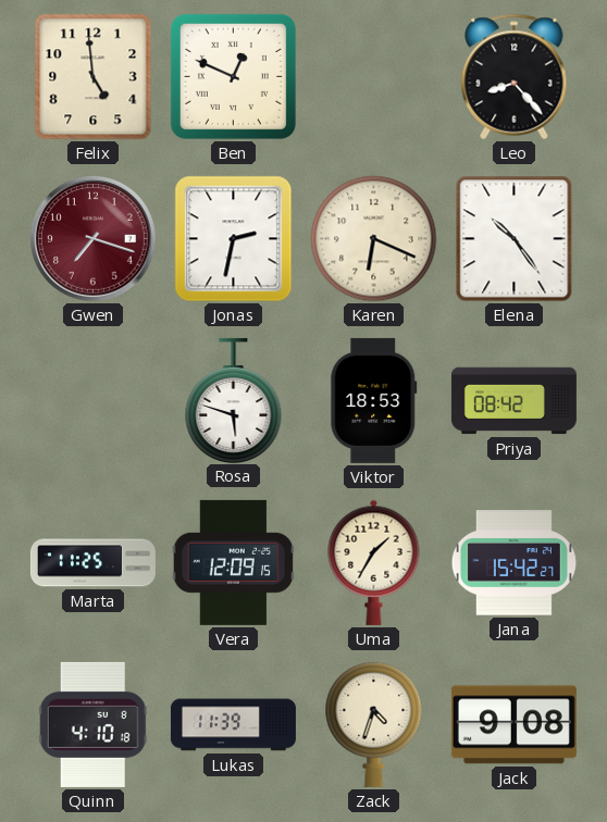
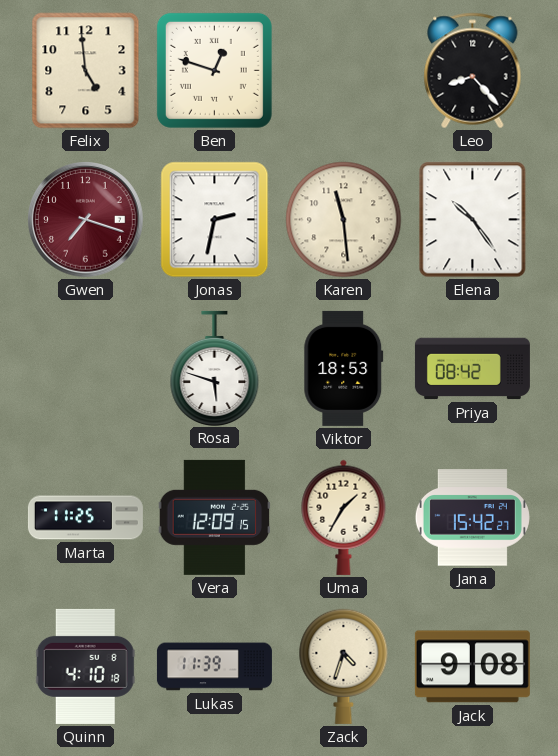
Ben: 12:49 -> 12:48 (214, 70)
Karen: 6:19 -> 11:29 (344, 220)
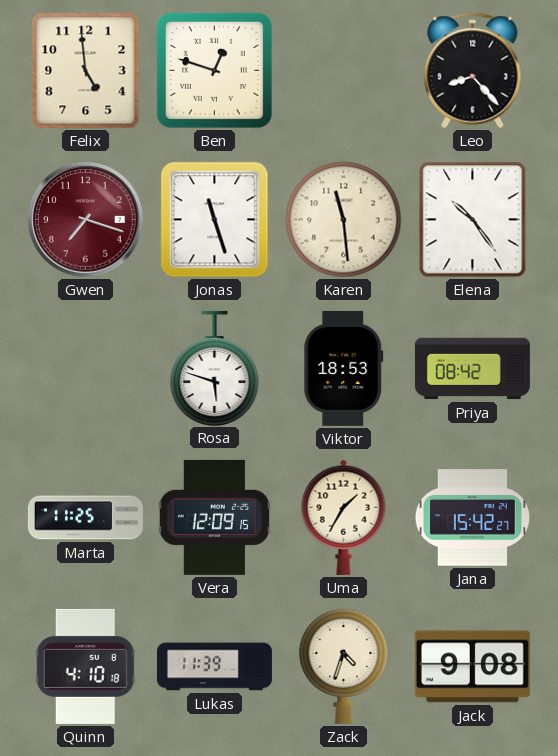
Jonas: 2:32 -> 11:27 (215, 220)
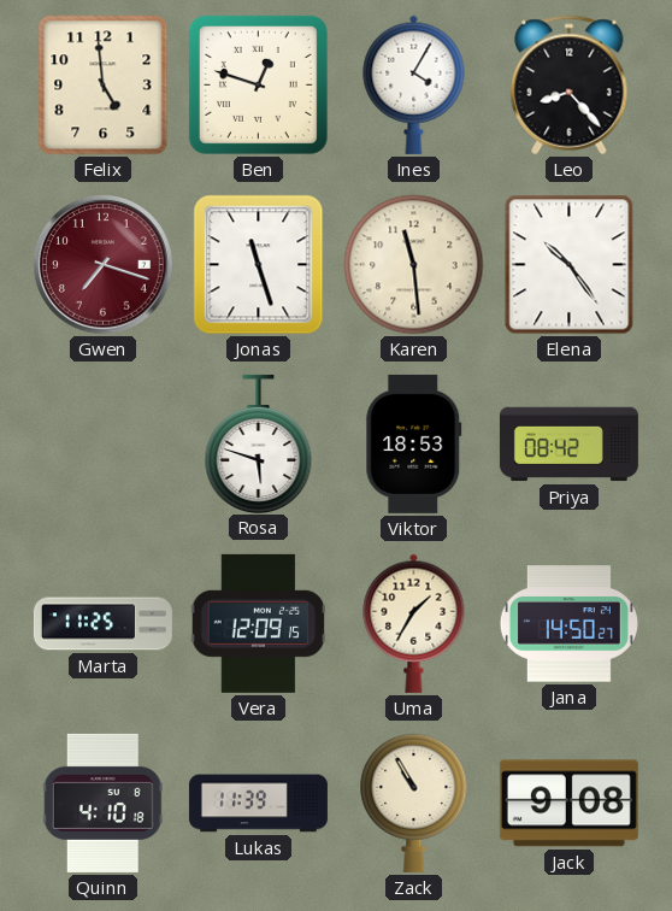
Ines: none -> 4:05 (414, 84)
Jana: 15:42 -> 14:50 (568, 624)
Zack: 4:33 -> 10:55 (414, 803)
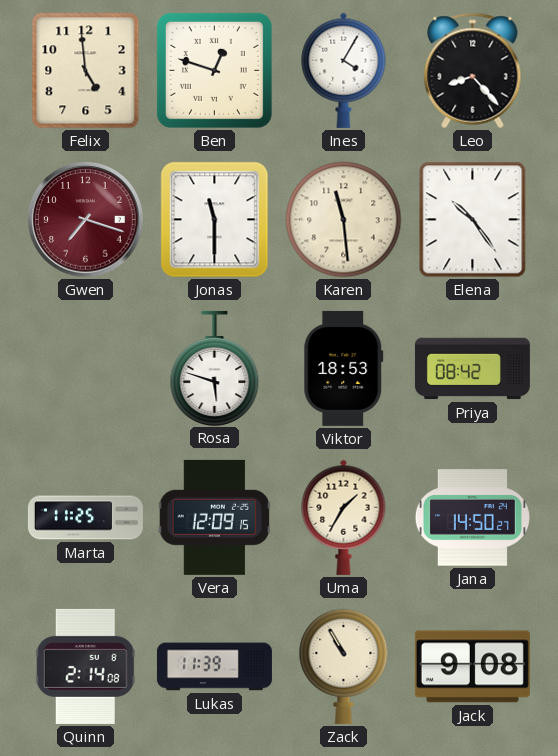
Jonas: 11:27 -> 11:30 (215, 220)
Quinn: 4:10 -> 2:14 (85, 666)
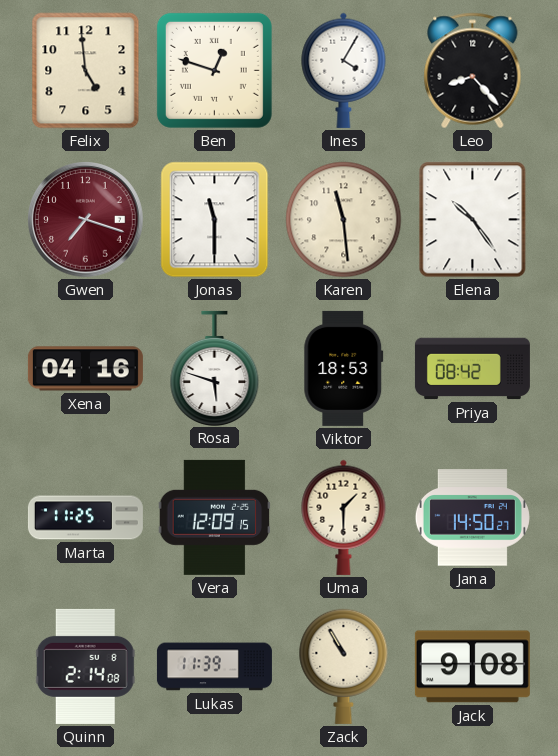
Xena: none -> 04:16 (85, 369)
Uma: 1:35 -> 1:30 (344, 517)
